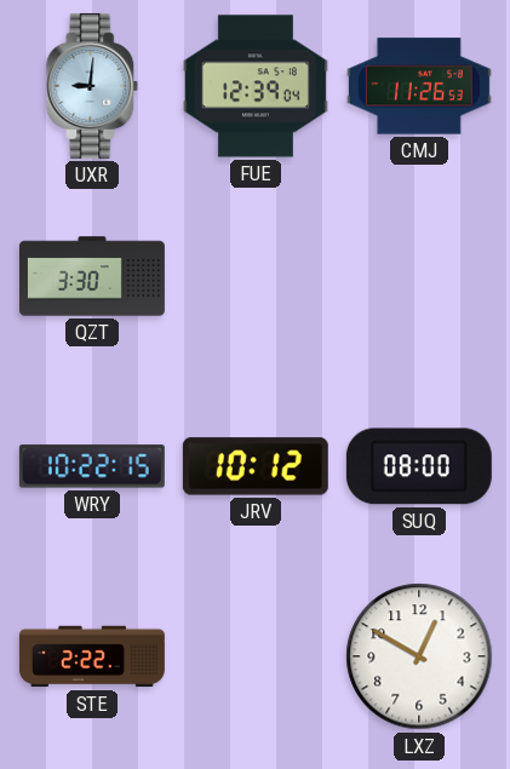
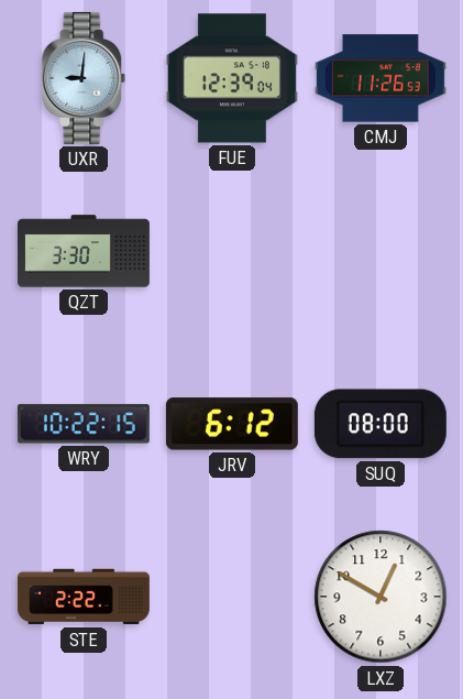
JRV: 10:12 -> 6:12 (232, 424)
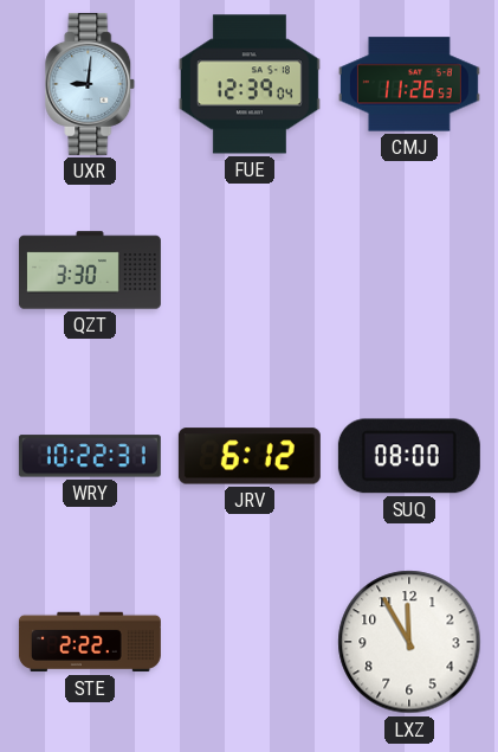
WRY: 10:22:15 -> 10:22:31 (90, 456)
LXZ: 12:50 -> 11:55 (409, 642)
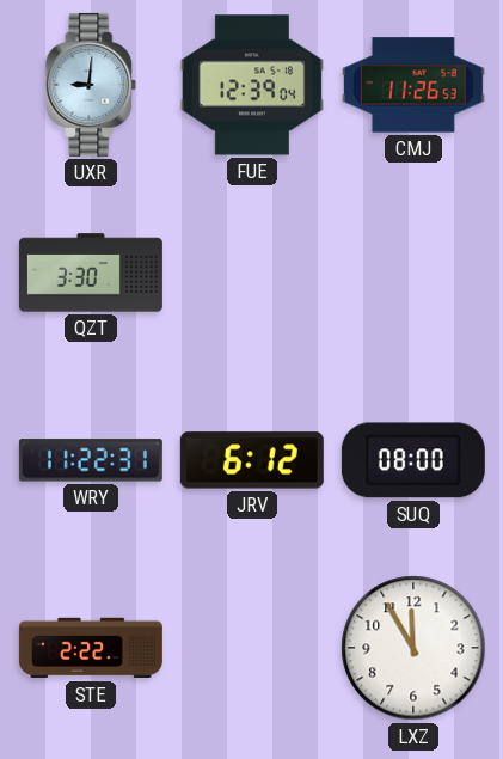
WRY: 10:22 -> 11:22 (91, 460)
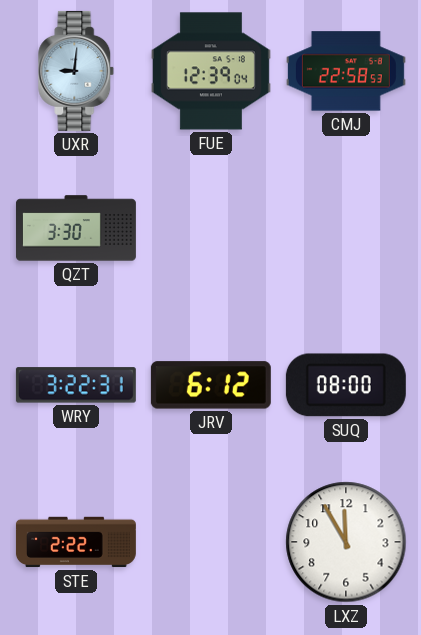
CMJ: 11:26 -> 22:58 (346, 71)
WRY: 11:22 -> 3:22 (76, 385)
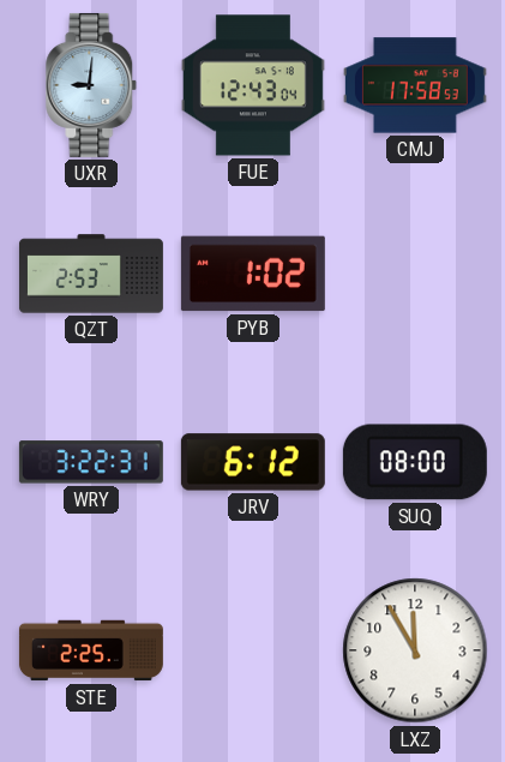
FUE: 12:39 -> 12:43 (253, 85)
CMJ: 22:58 -> 17:58 (415, 85)
QZT: 3:30 -> 2:53 (91, 274)
PYB: none -> 1:02 (253, 274)
STE: 2:22 -> 2:25 (91, 650)
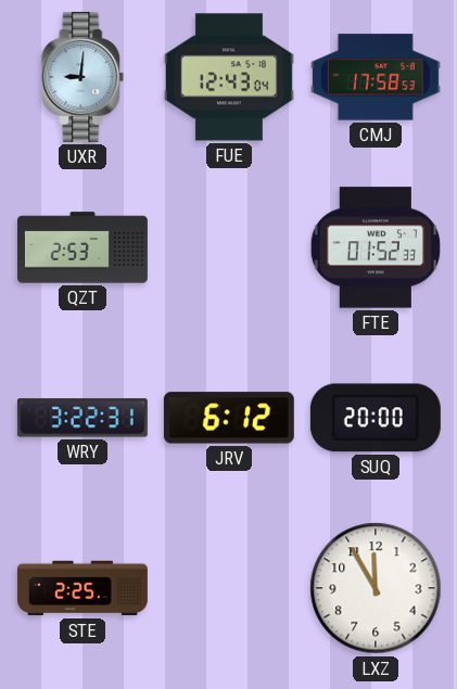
PYB: 1:02 -> none (253, 274)
FTE: none -> 01:52 (376, 247)
SUQ: 08:00 -> 20:00 (376, 418)
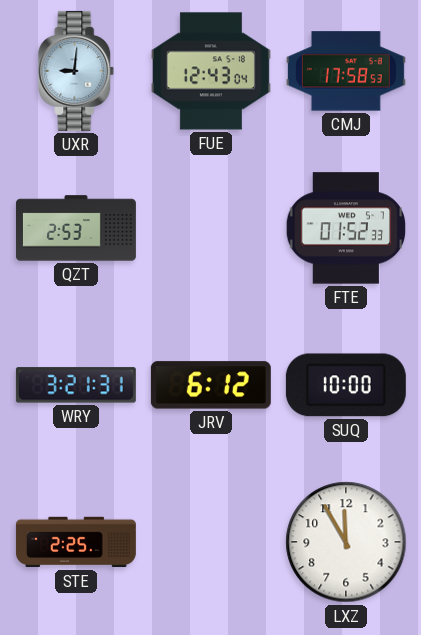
WRY: 3:22 -> 3:21 (76, 385)
SUQ: 20:00 -> 10:00 (346, 385)
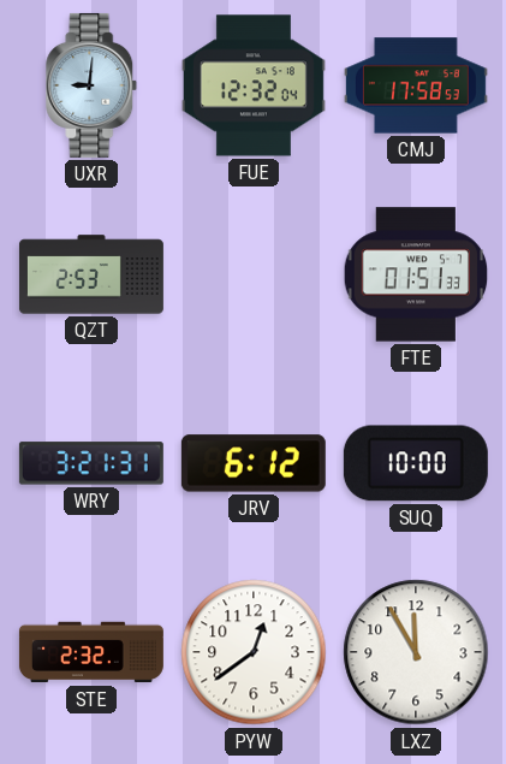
FUE: 12:43 -> 12:32 (254, 85)
FTE: 01:52 -> 01:51 (416, 274)
STE: 2:25 -> 2:32 (91, 652)
PYW: none -> 12:39 (254, 652)
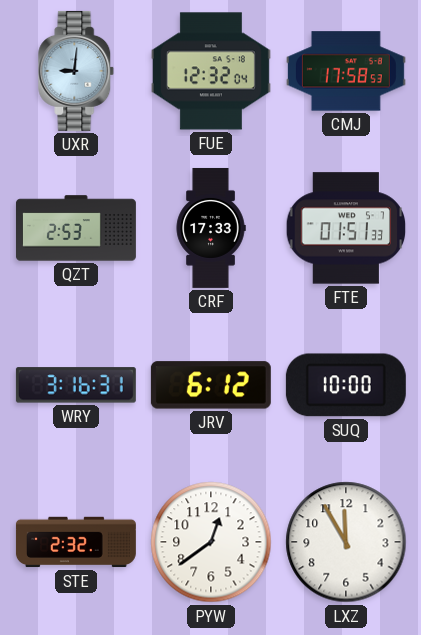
CRF: none -> 17:33 (211, 228)
WRY: 3:21 -> 3:16 (76, 385)
